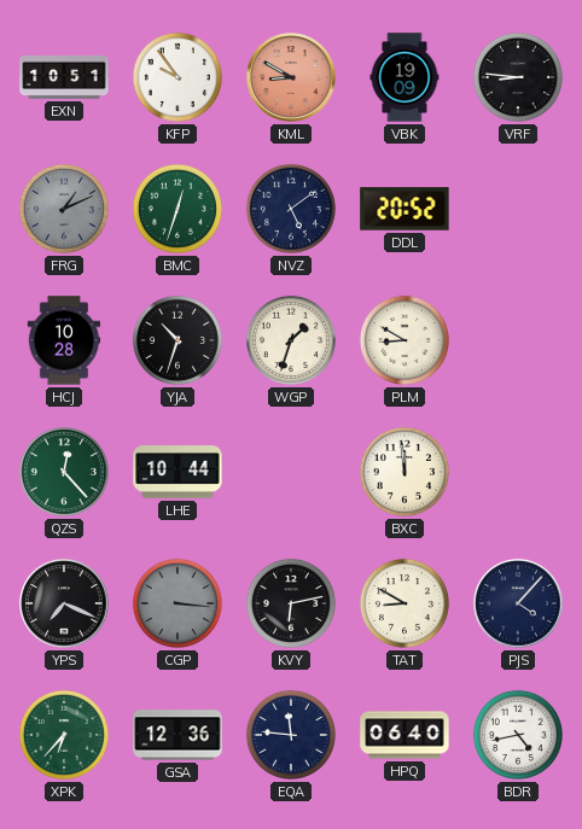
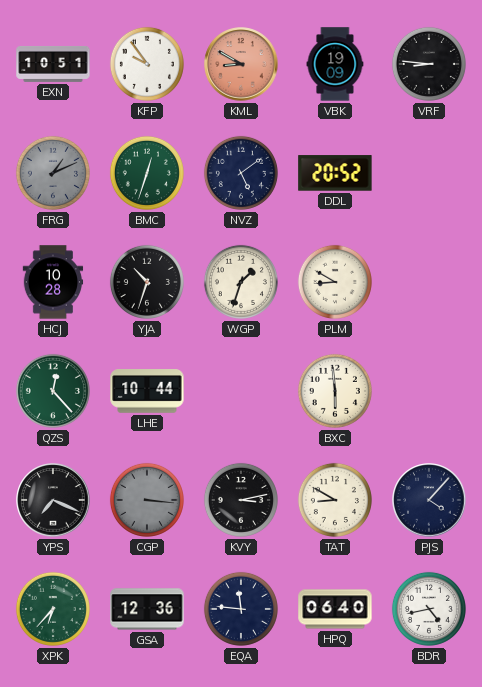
BXC: 11:59 -> 5:59 (335, 391)
KVY: 6:13 -> 3:13 (241, 500)
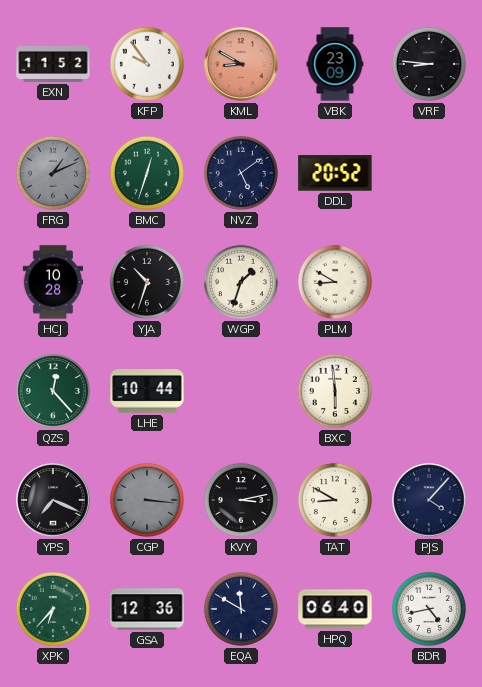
EXN: 10:51 -> 11:52 (53, 64)
VBK: 19:09 -> 23:09 (335, 64)
EQA: 11:46 -> 11:50 (241, 609)
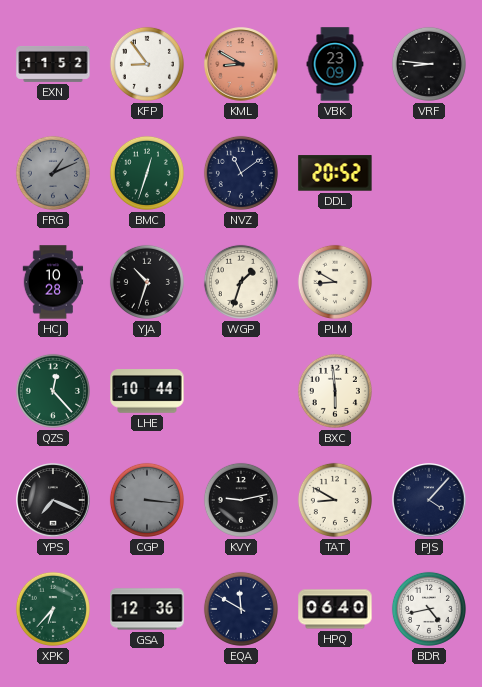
KFP: 9:54 -> 8:54 (147, 64)
NVZ: 5:09 -> 11:09 (241, 173)
KVY: 3:13 -> 9:13 (241, 500)
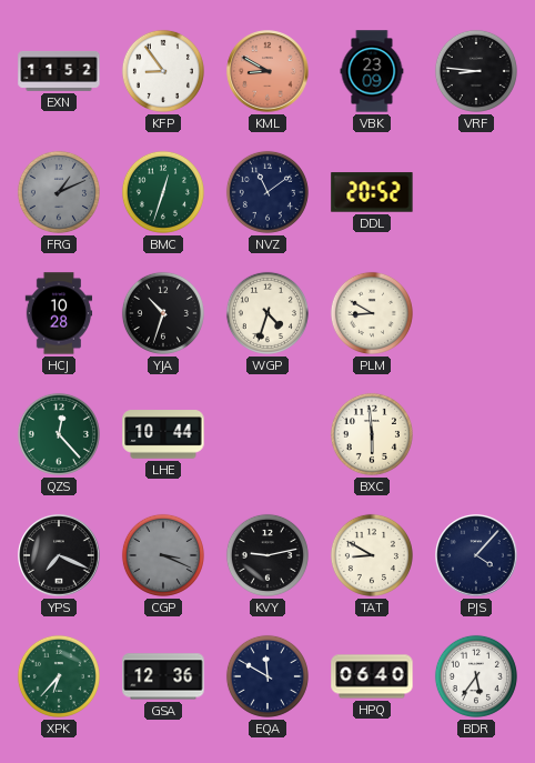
WGP: 1:33 -> 4:33 (267, 313)
CGP: 3:16 -> 3:19 (163, 555)
BDR: 4:43 -> 5:36 (476, 676)
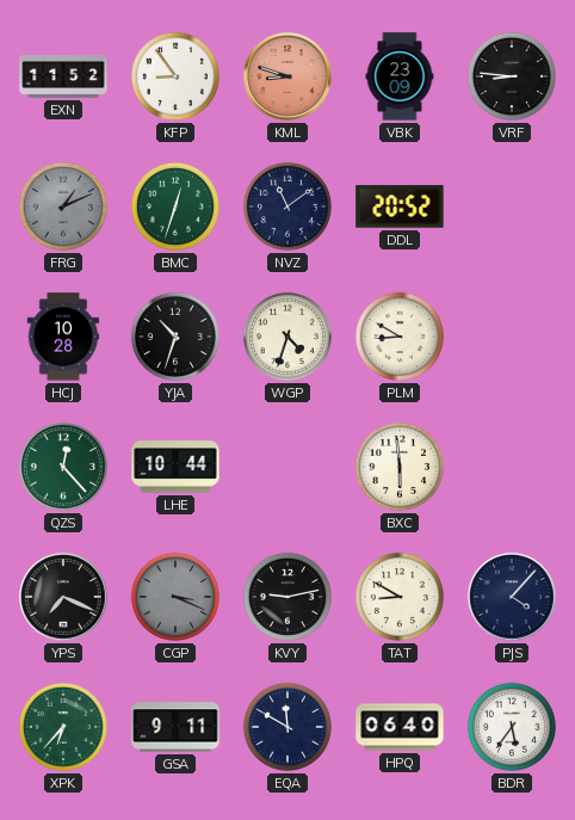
KML: 8:50 -> 8:48 (287, 76)
GSA: 12:36 -> 9:11 (175, 727)
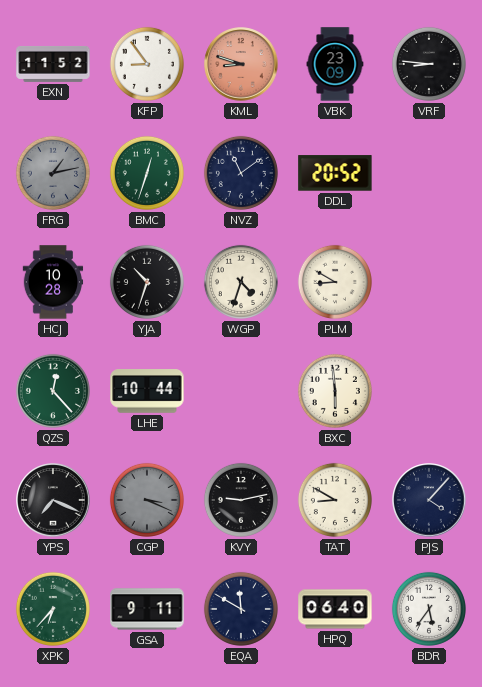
FRG: 1:11 -> 1:13 (53, 173)
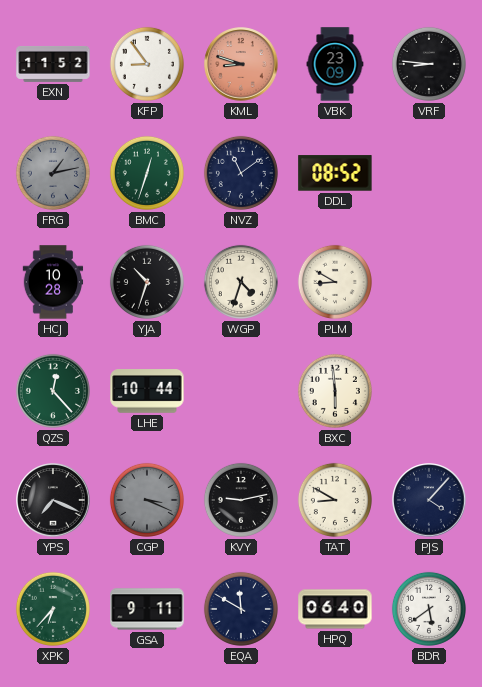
DDL: 20:52 -> 08:52 (335, 173)
BDR: 5:36 -> 5:39 (429, 609)
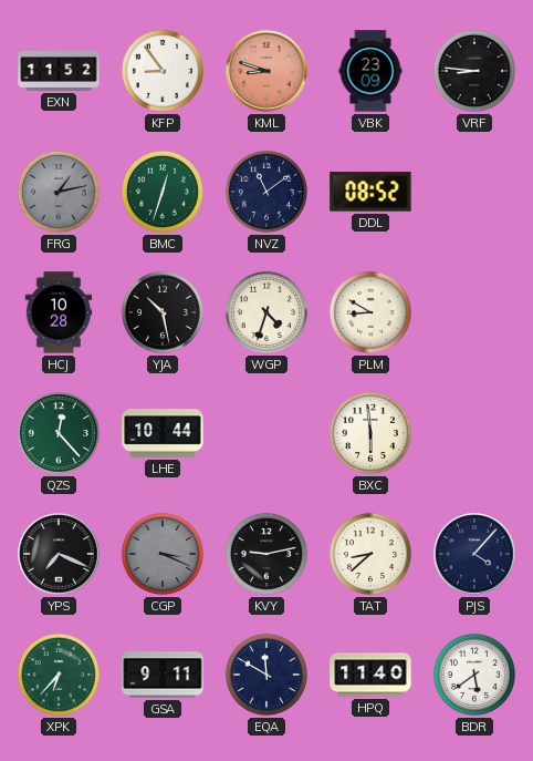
YJA: 10:33 -> 10:28 (163, 312)
TAT: 8:50 -> 8:38 (370, 554)
HPQ: 06:40 -> 11:40 (370, 675)
